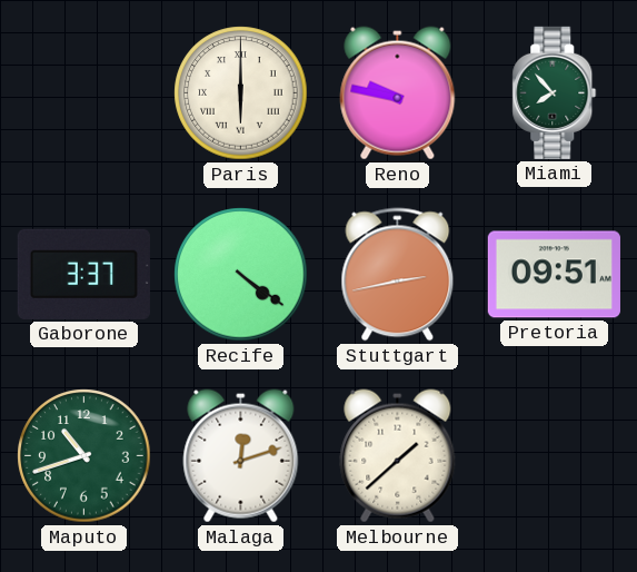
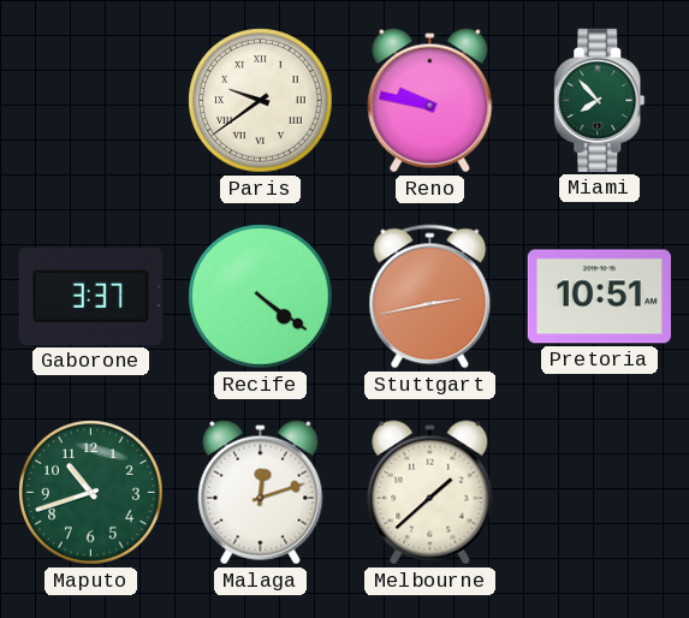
Paris: 6:00 -> 9:39 (261, 101)
Pretoria: 09:51 -> 10:51 (599, 297)
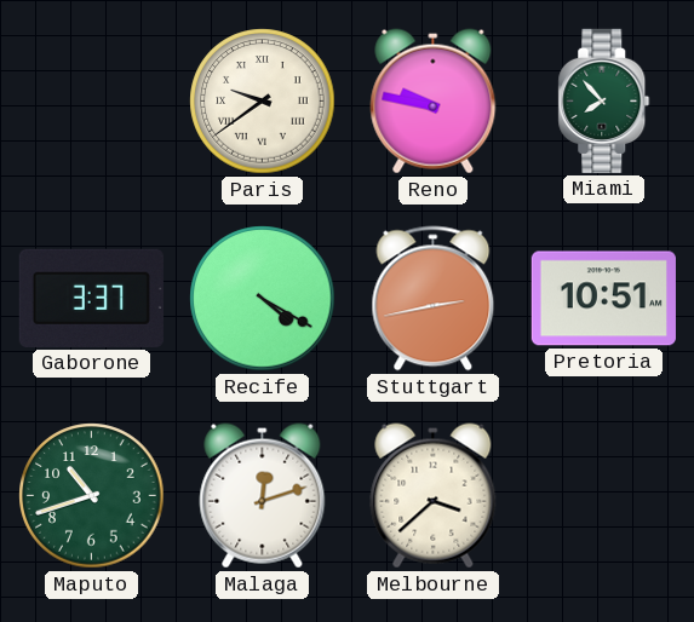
Recife: 4:21 -> 4:20 (263, 299)
Melbourne: 1:38 -> 3:38 (434, 496)
